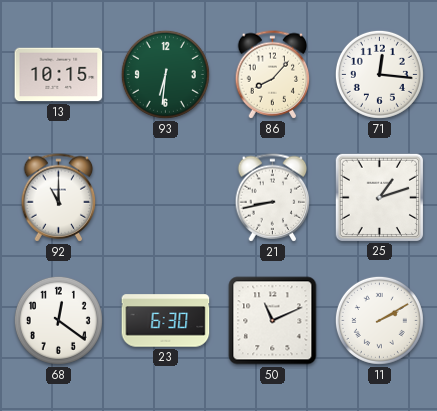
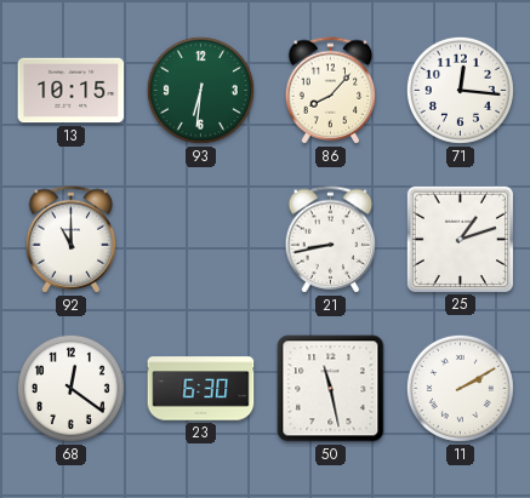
50: 11:11 -> 11:28 (331, 389)
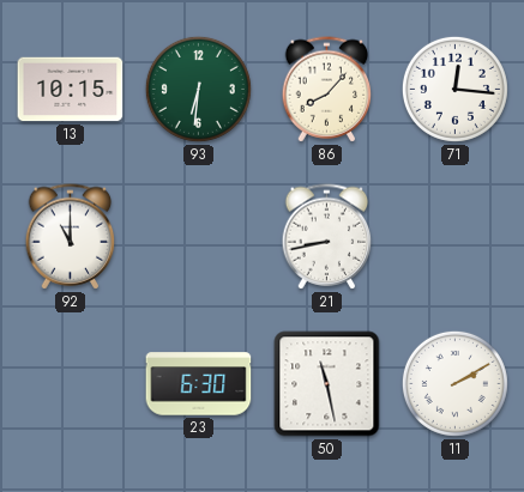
25: 1:12 -> none (460, 239)
68: 12:21 -> none (70, 388)
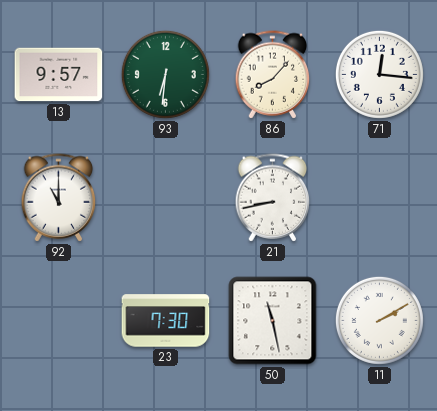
13: 10:15 -> 9:57 (59, 75)
23: 6:30 -> 7:30 (166, 321)
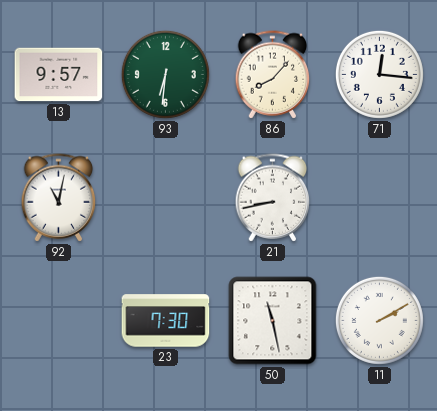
92: 11:00 -> 11:02 (59, 198)
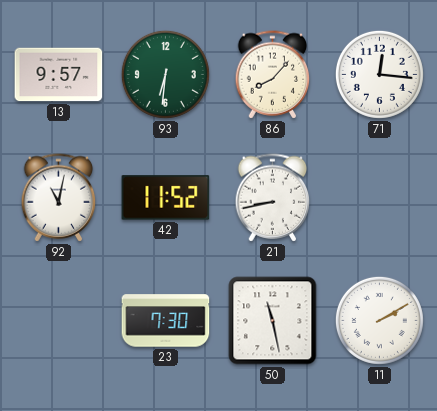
42: none -> 11:52 (166, 198)
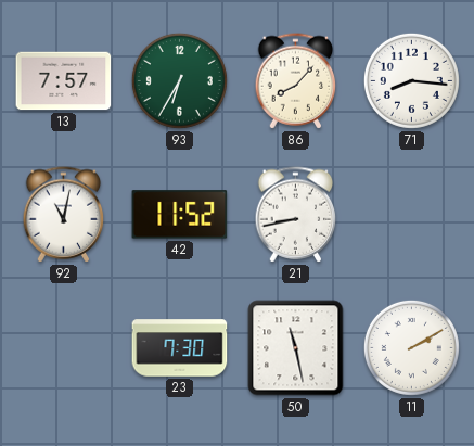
13: 9:57 -> 7:57 (64, 81)
93: 6:31 -> 6:35 (179, 80)
71: 12:16 -> 8:16 (411, 80)
